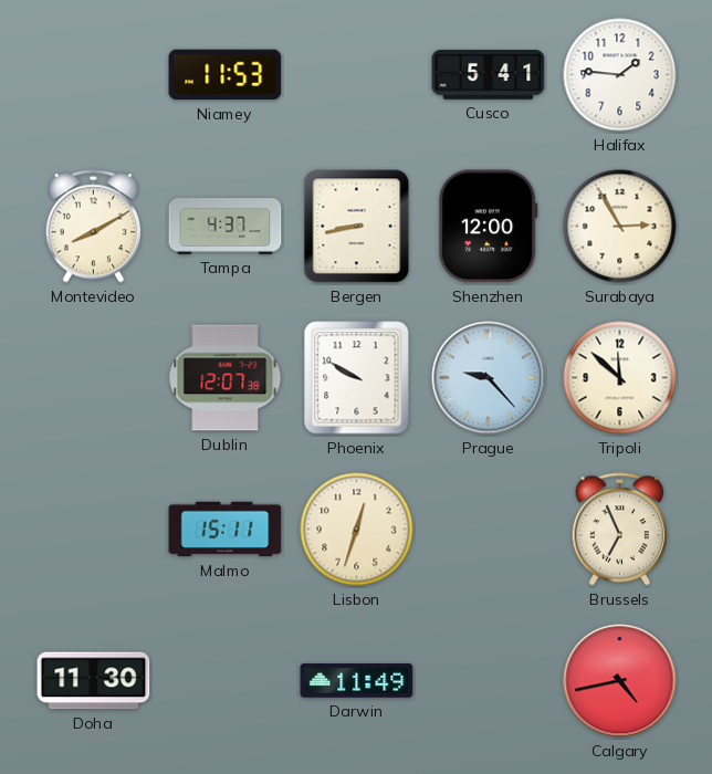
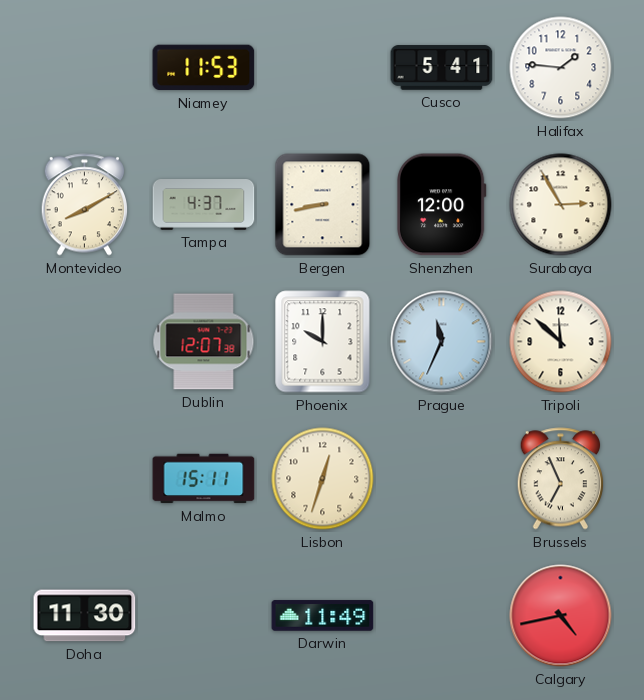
Phoenix: 9:50 -> 10:00 (323, 342)
Prague: 9:23 -> 11:34 (442, 342)
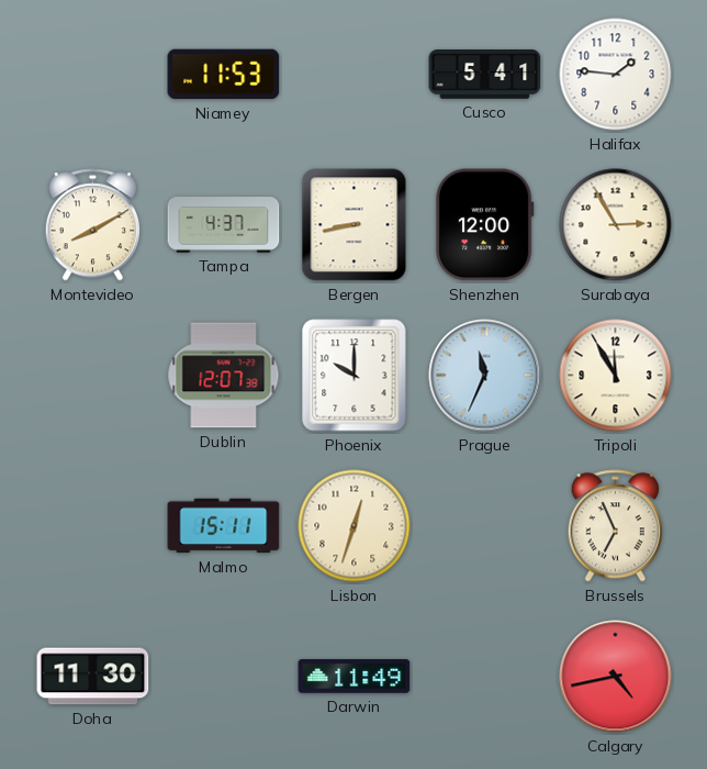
Tripoli: 11:52 -> 11:55 (616, 376)
